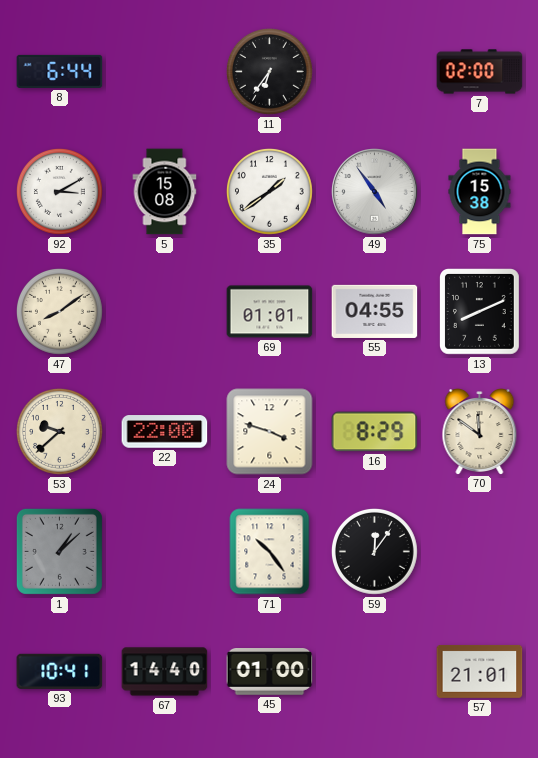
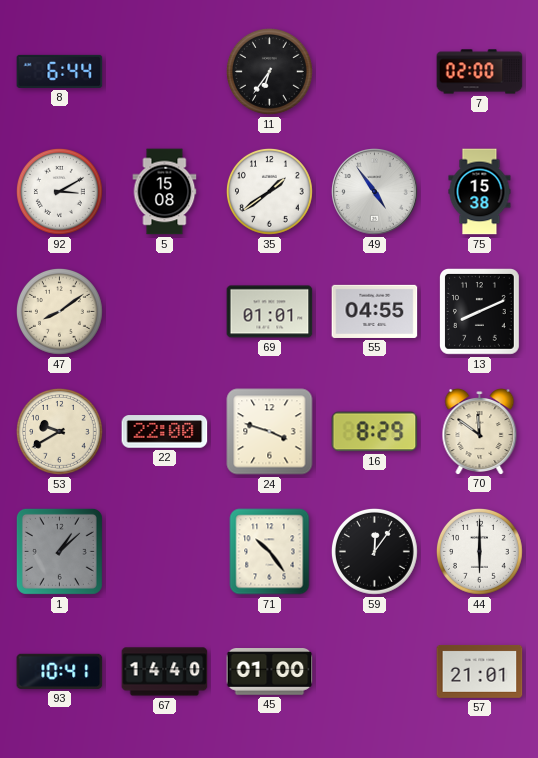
53: 9:38 -> 9:40 (60, 432)
44: none -> 6:00 (480, 552)
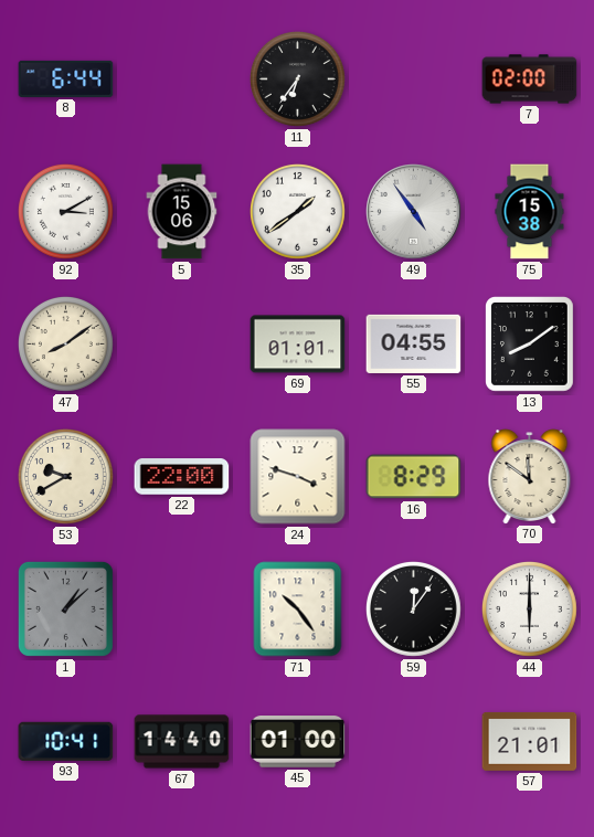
5: 15:08 -> 15:06 (182, 212)
13: 8:11 -> 8:09 (530, 345)
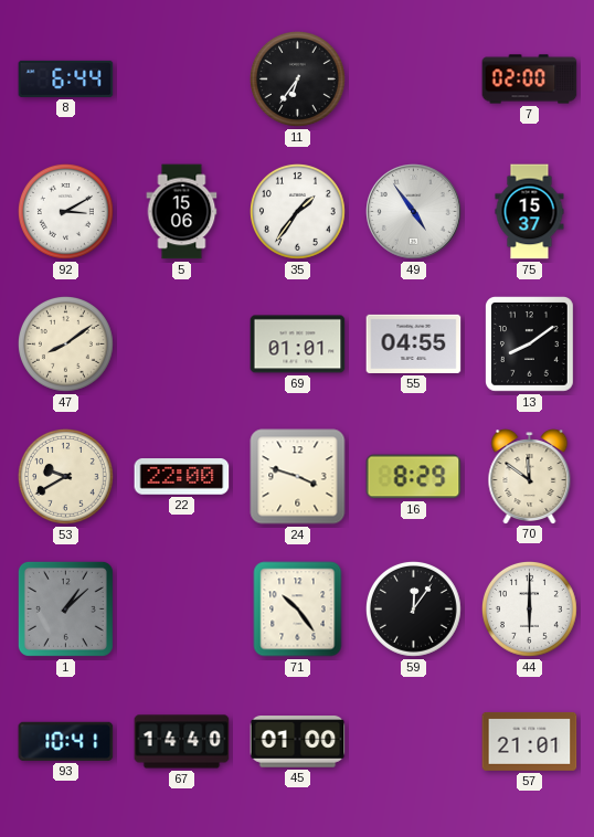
35: 1:39 -> 1:36 (298, 212)
75: 15:38 -> 15:37 (530, 212)
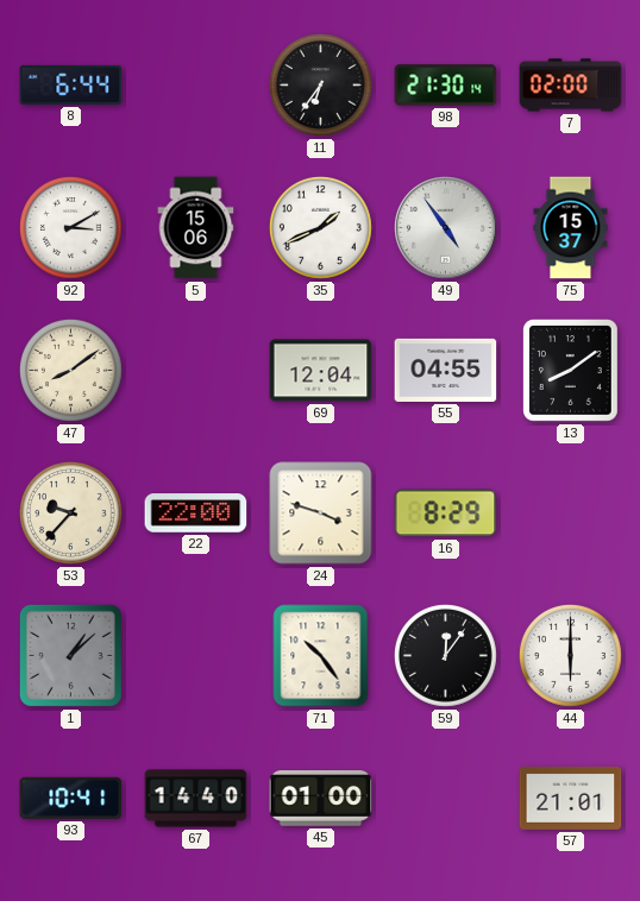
98: none -> 21:30 (446, 86)
35: 1:36 -> 1:41 (321, 228)
69: 01:01 -> 12:04 (321, 371)
53: 9:40 -> 9:37 (71, 513)
70: 11:51 -> none (530, 477)
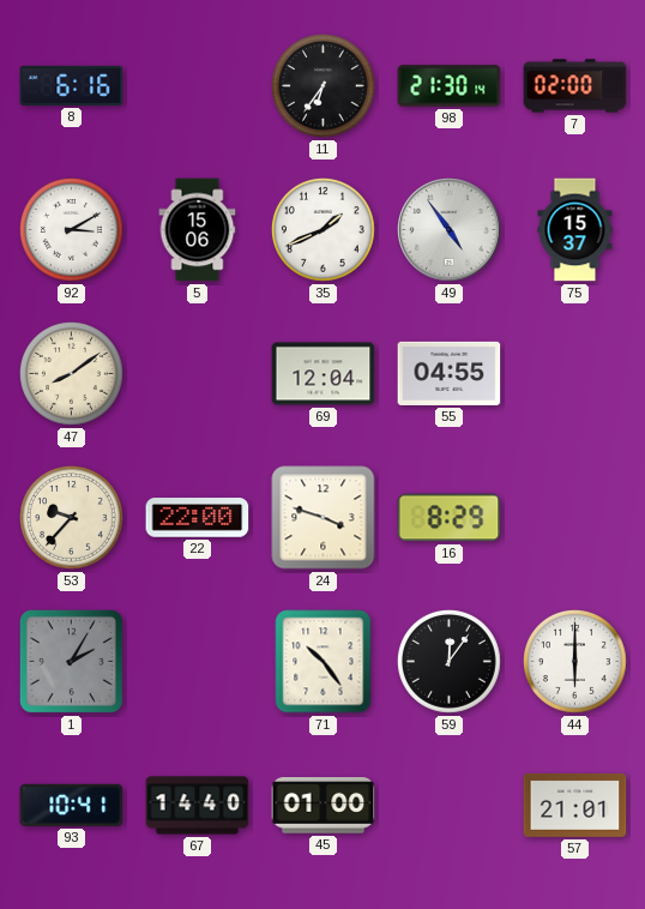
8: 6:44 -> 6:16 (72, 85)
13: 8:09 -> none (571, 371)
1: 1:08 -> 2:05 (71, 661)
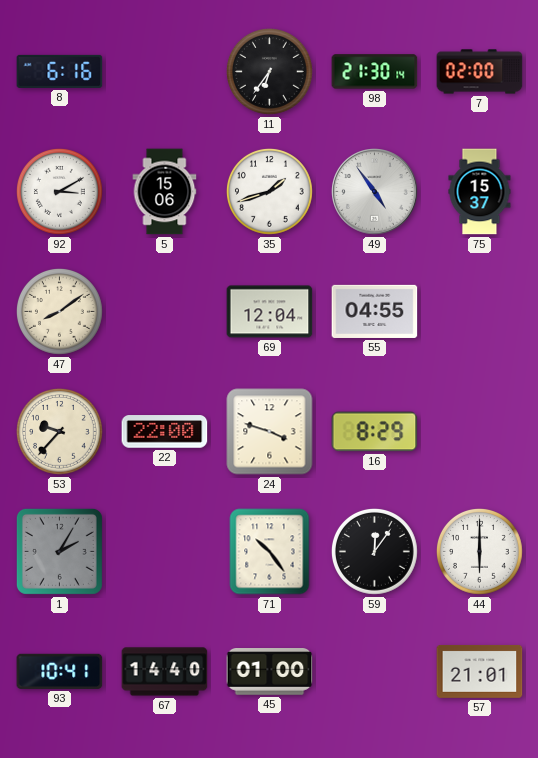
35: 1:41 -> 1:42 (270, 192)
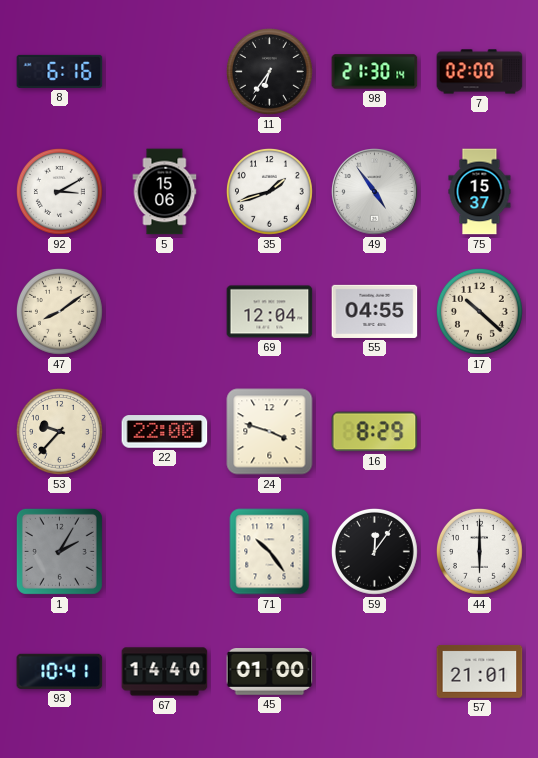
17: none -> 10:22 (480, 312)
